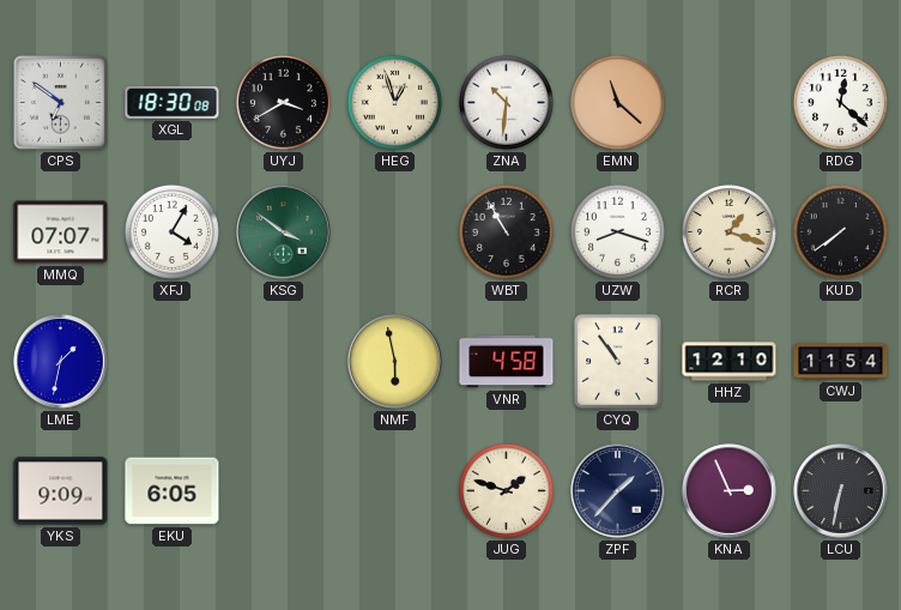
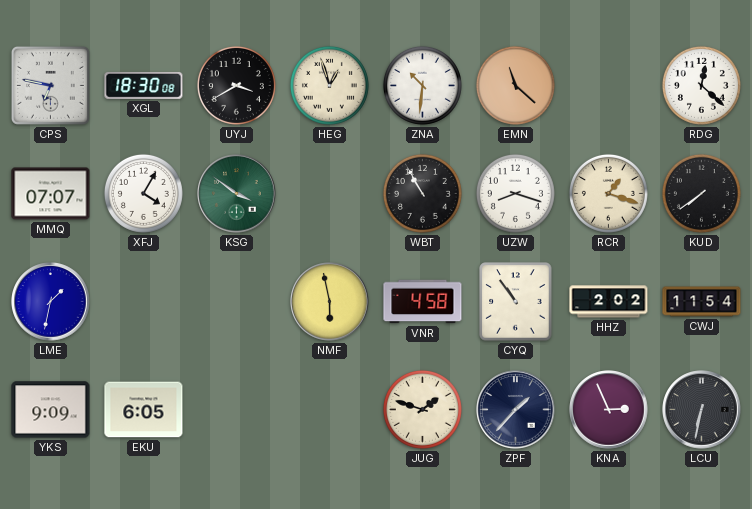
CPS: 6:51 -> 6:47 (50, 85)
HHZ: 12:10 -> 2:02 (609, 302)
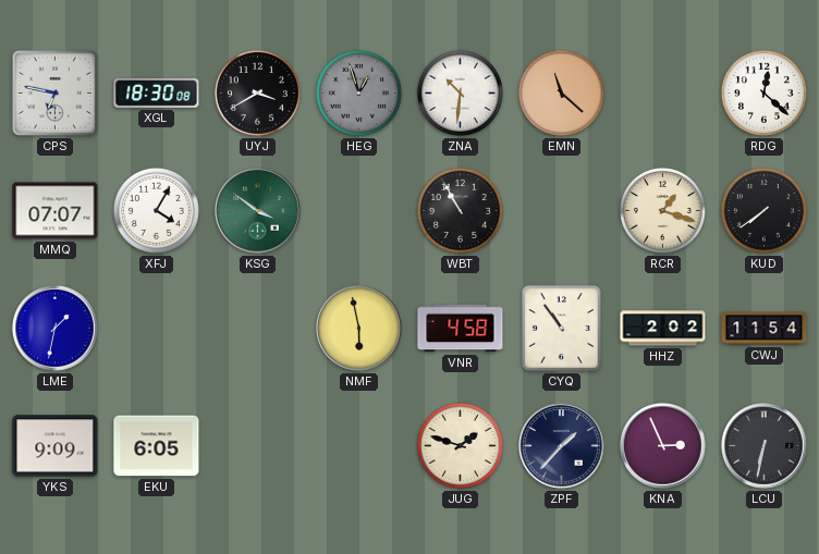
HEG dial: cream -> grey (358, 93)
UZW: 8:18 -> none (515, 193)
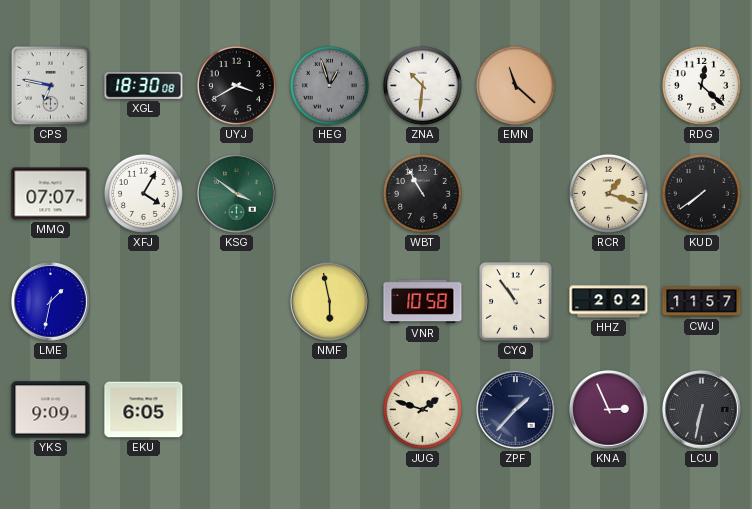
VNR: 4:58 -> 10:58 (423, 302)
CWJ: 11:54 -> 11:57 (702, 302)
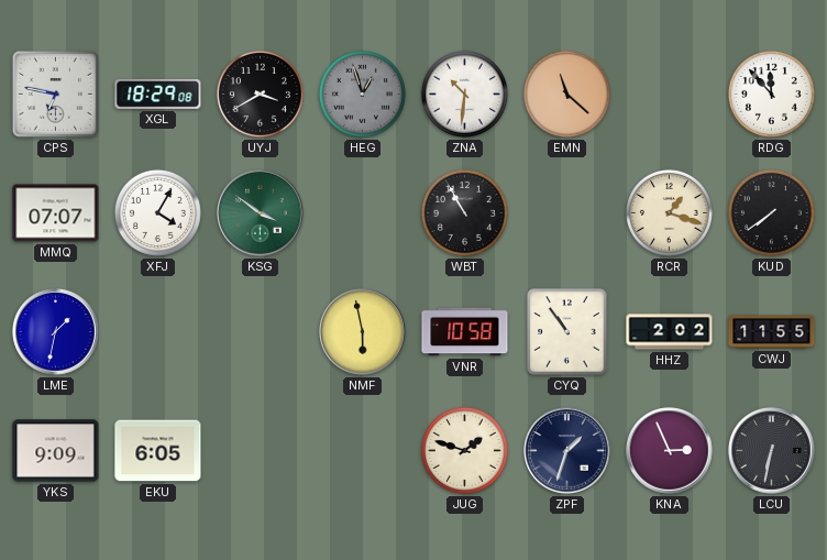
XGL: 18:30 -> 18:29 (158, 94)
RDG: 12:22 -> 11:53 (771, 94)
CWJ: 11:57 -> 11:55 (772, 332)
ZPF: 1:37 -> 1:33 (567, 451)
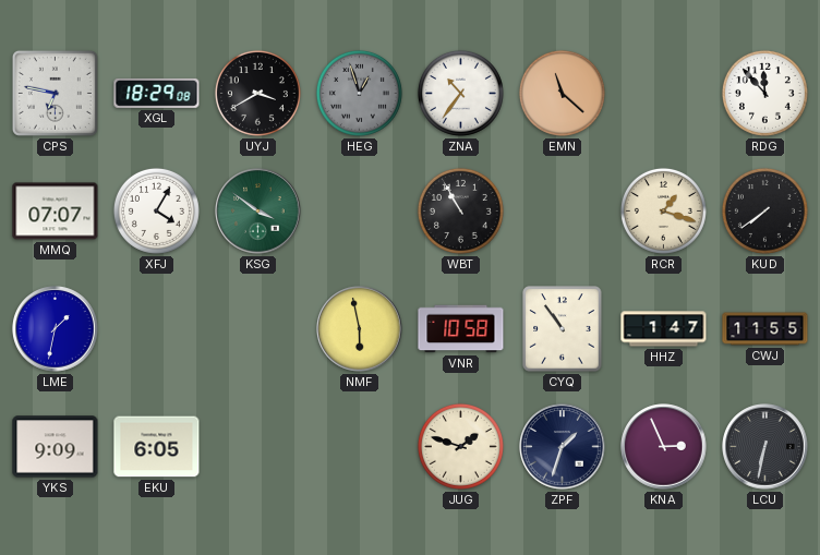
ZNA: 10:31 -> 10:36 (460, 93)
HHZ: 2:02 -> 1:47 (664, 329)
